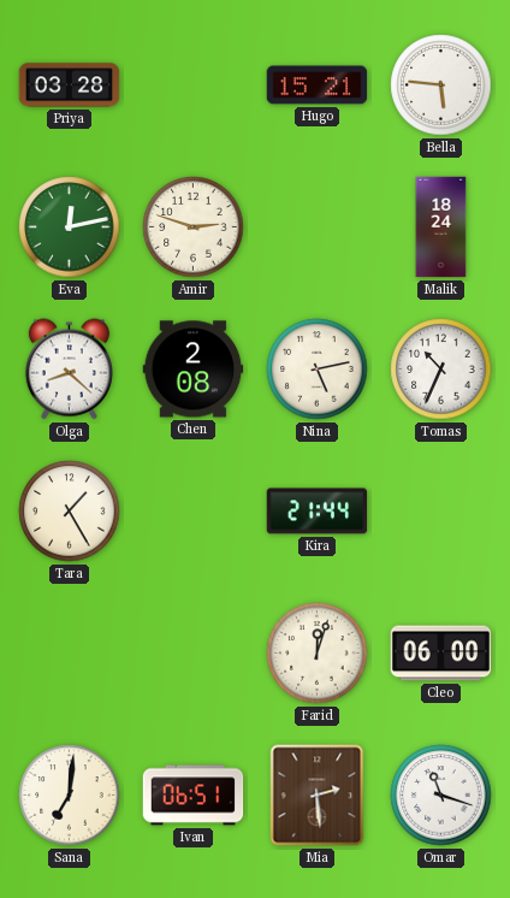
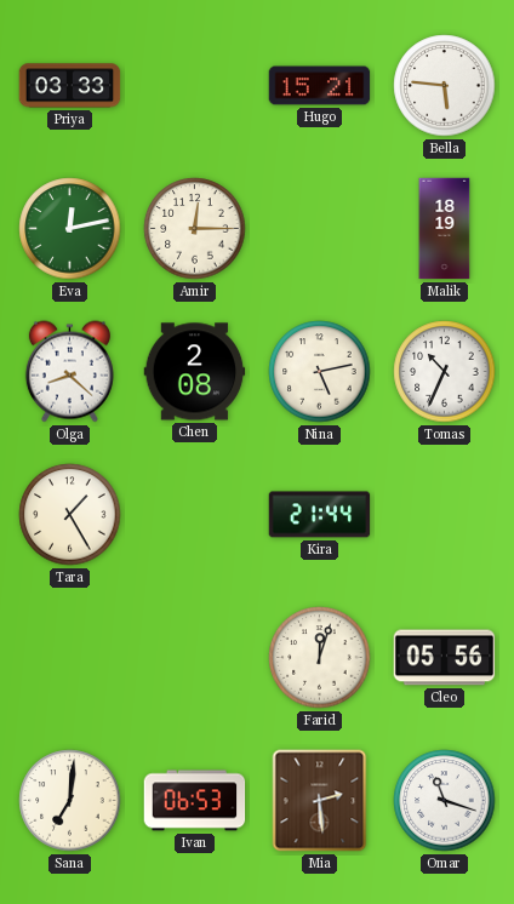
Priya: 03:28 -> 03:33 (70, 86)
Amir: 2:48 -> 12:15 (195, 229)
Malik: 18:24 -> 18:19 (445, 229)
Cleo: 06:00 -> 05:56 (445, 658)
Ivan: 06:51 -> 06:53 (195, 801)
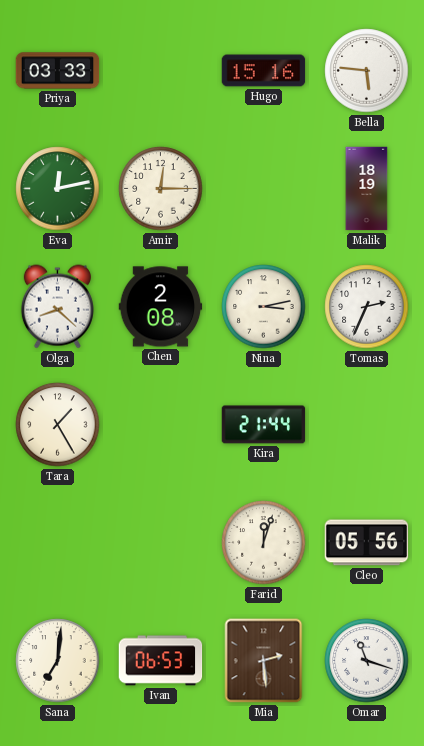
Hugo: 15:21 -> 15:16 (264, 71)
Nina: 5:13 -> 3:13 (264, 307)
Tomas: 10:34 -> 2:34 (367, 307)
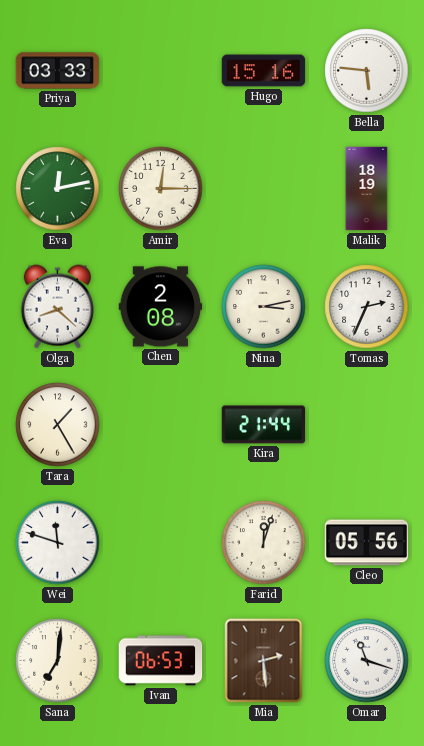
Wei: none -> 11:48 (58, 543)
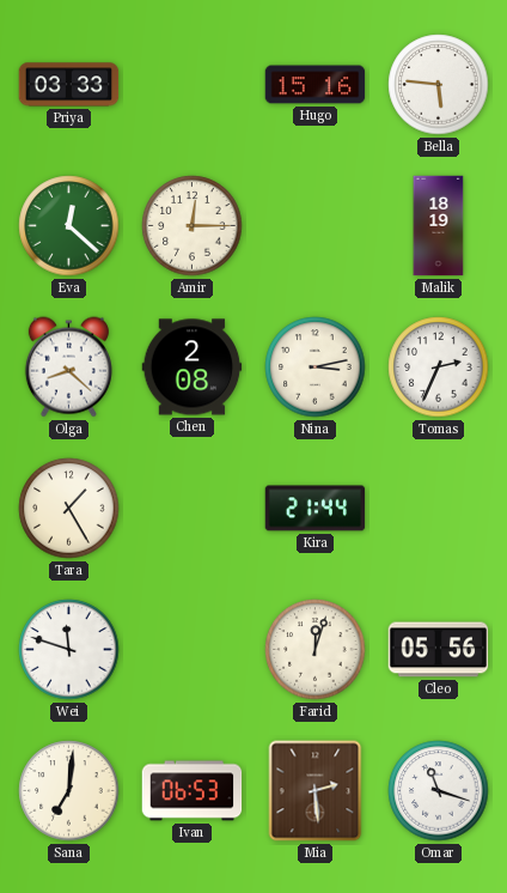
Eva: 12:13 -> 12:22 (69, 226)
